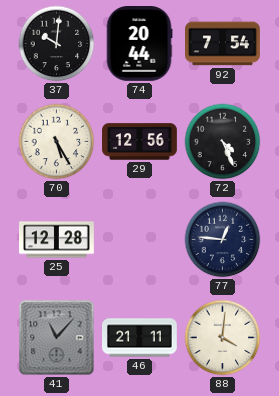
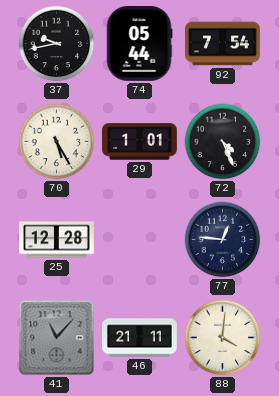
37: 10:01 -> 9:43 (57, 44)
74: 20:44 -> 05:44 (139, 44)
29: 12:56 -> 1:01 (140, 142)
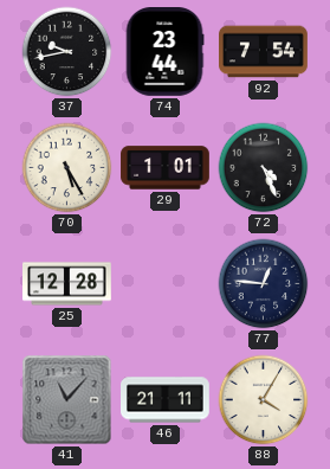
74: 05:44 -> 23:44 (164, 52)
88: 4:01 -> 4:05 (264, 400)
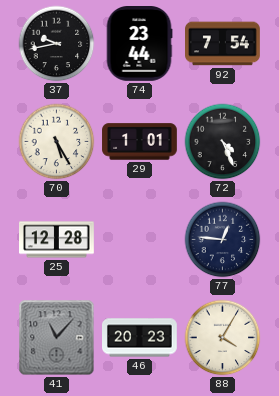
46: 21:11 -> 20:23 (140, 338)
